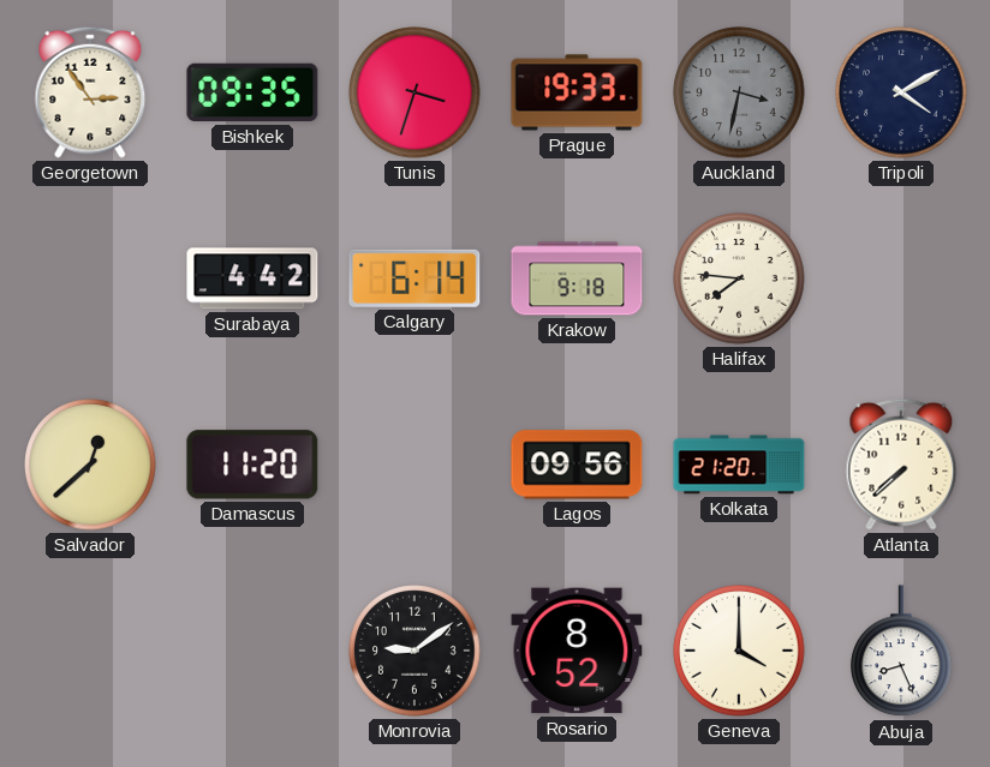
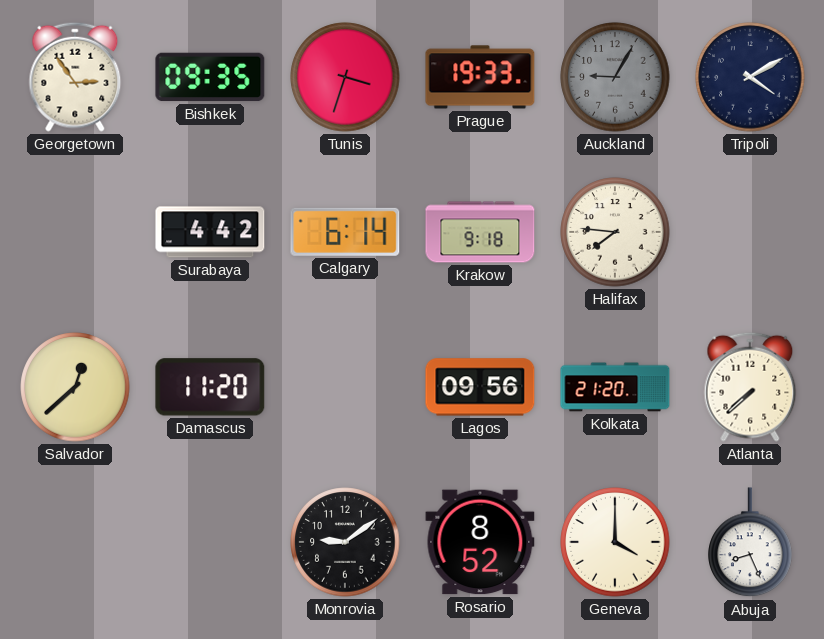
Auckland: 3:32 -> 9:05 (615, 77)
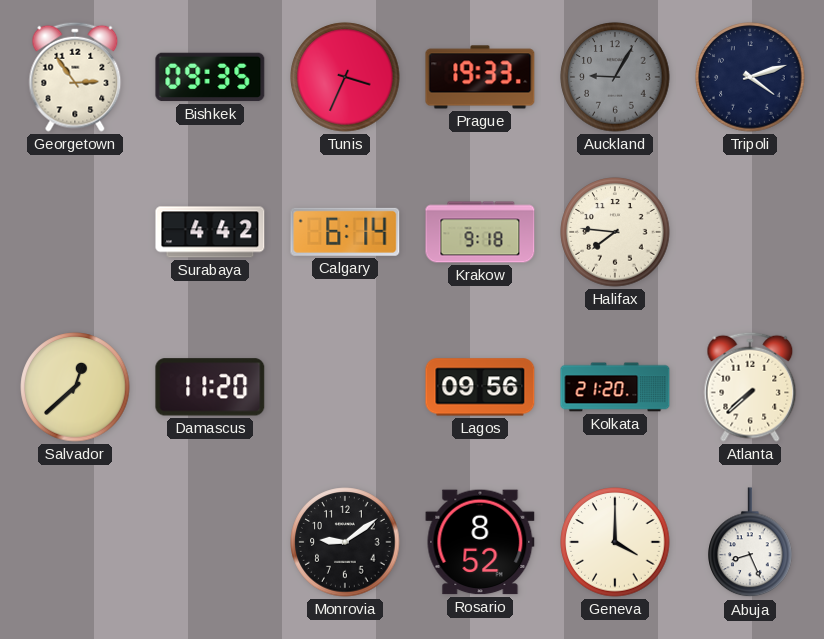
Tunis: 3:33 -> 3:34 (345, 77)
Tripoli: 4:10 -> 4:12 (750, 77)
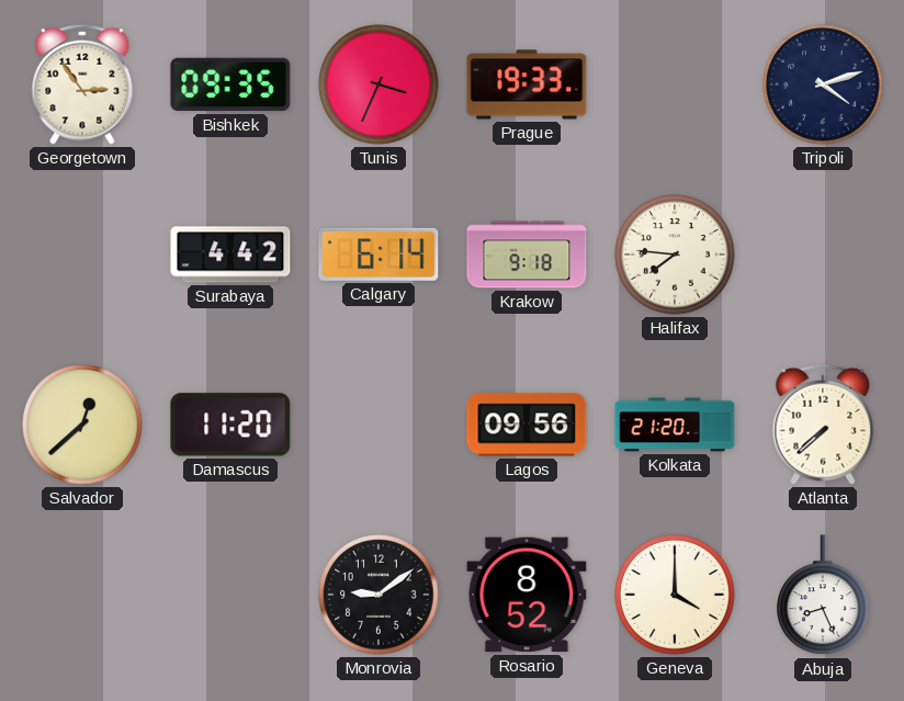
Auckland: 9:05 -> none (615, 77)
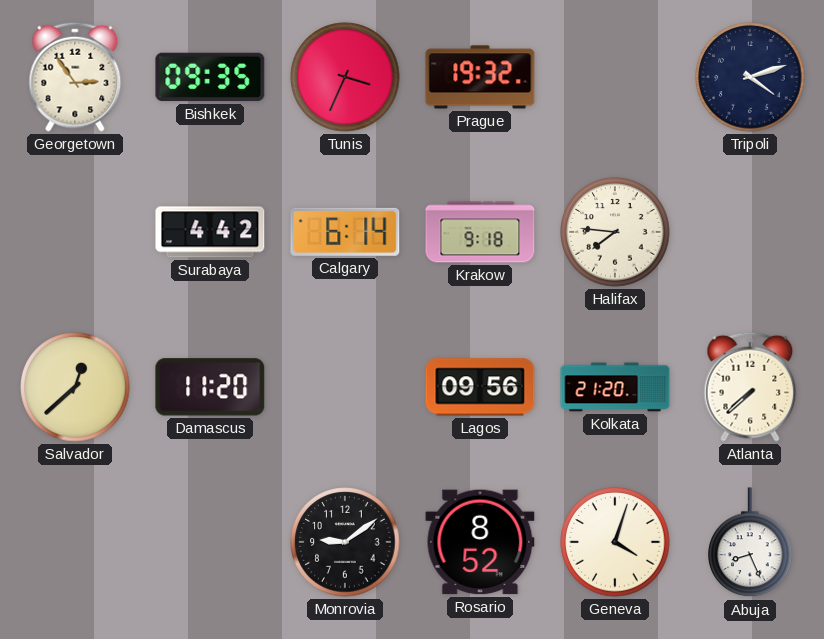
Prague: 19:33 -> 19:32 (480, 77)
Geneva: 4:00 -> 4:03 (615, 542)
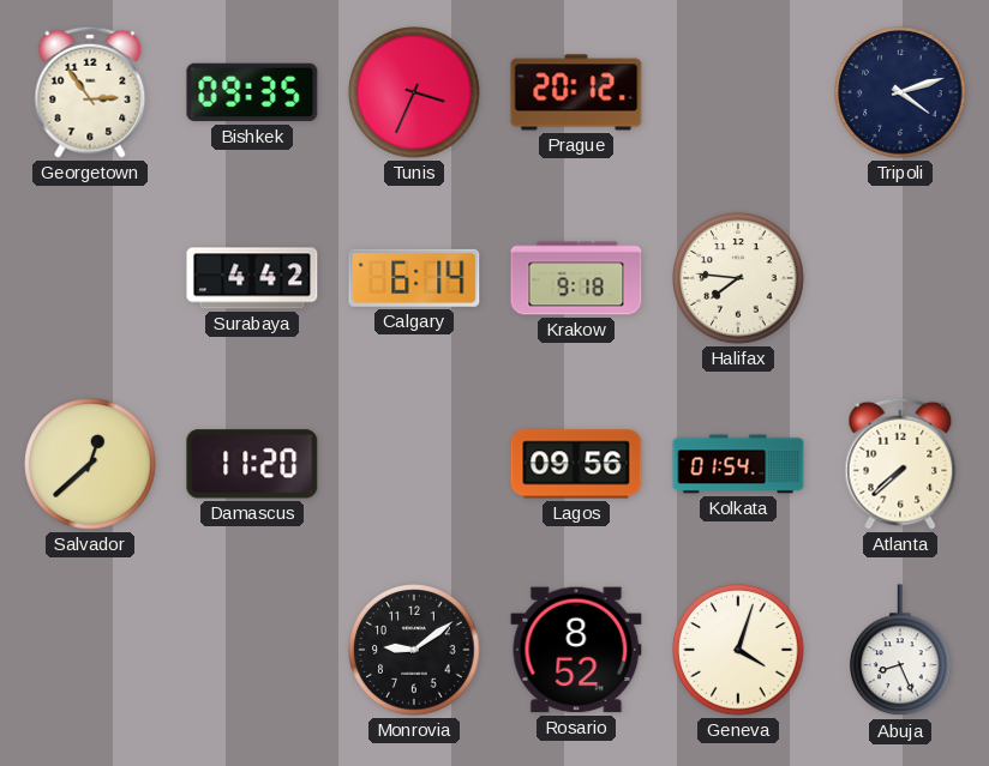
Prague: 19:32 -> 20:12 (576, 92)
Kolkata: 21:20 -> 01:54 (738, 464)
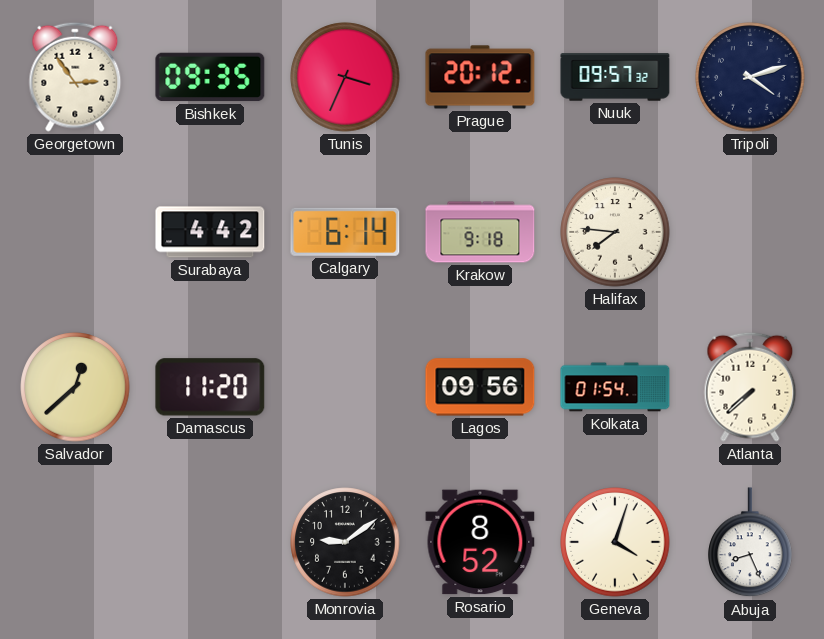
Nuuk: none -> 09:57 (615, 77)
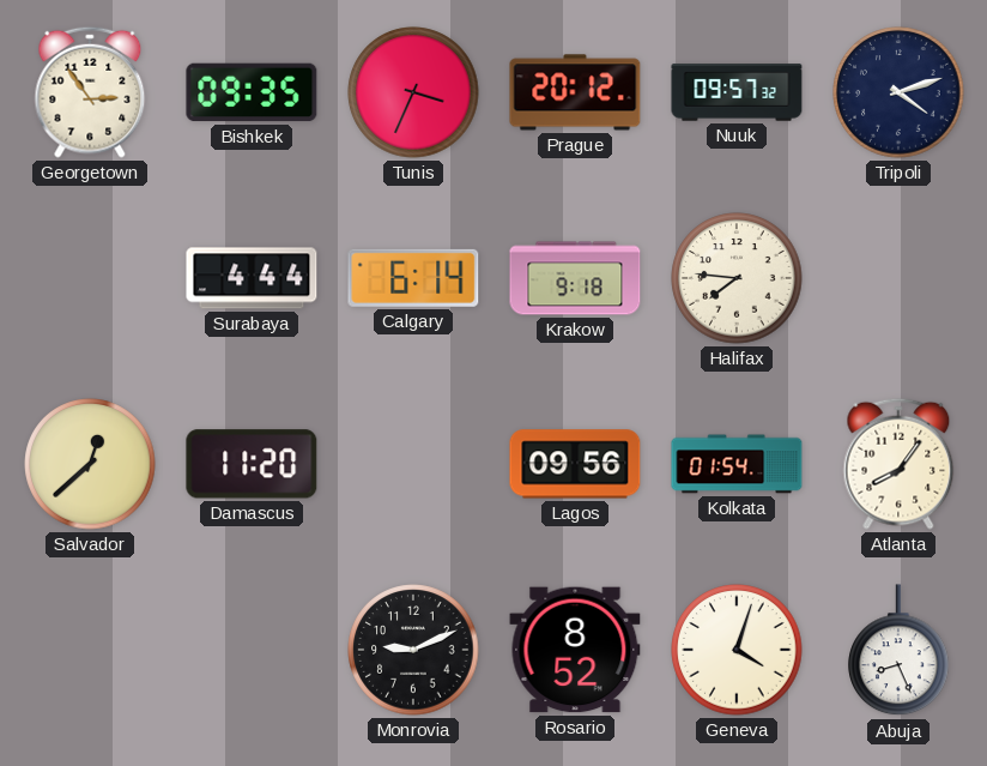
Surabaya: 4:42 -> 4:44 (252, 278)
Atlanta: 7:38 -> 8:06 (898, 464)
Monrovia: 9:09 -> 9:11 (413, 650)
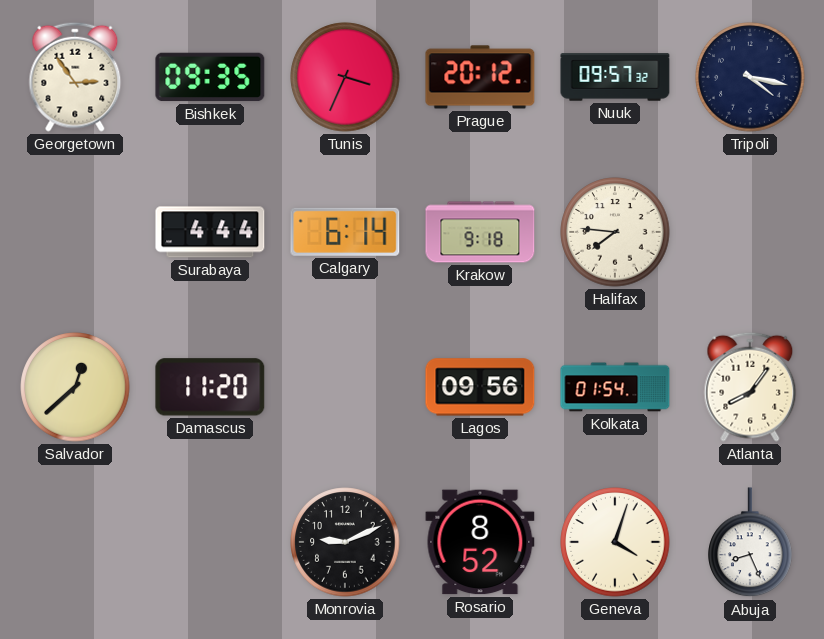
Tripoli: 4:12 -> 4:17 (750, 77)
